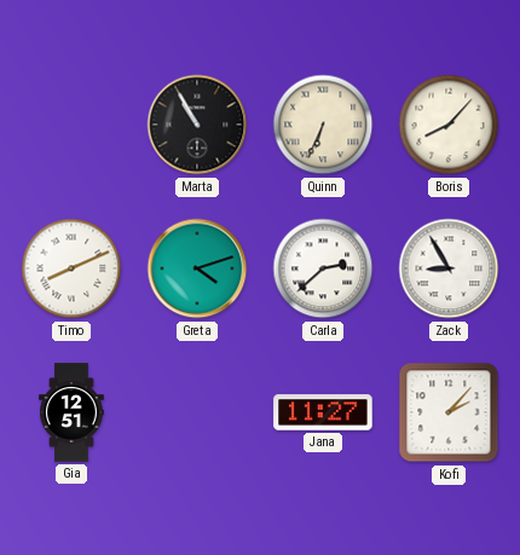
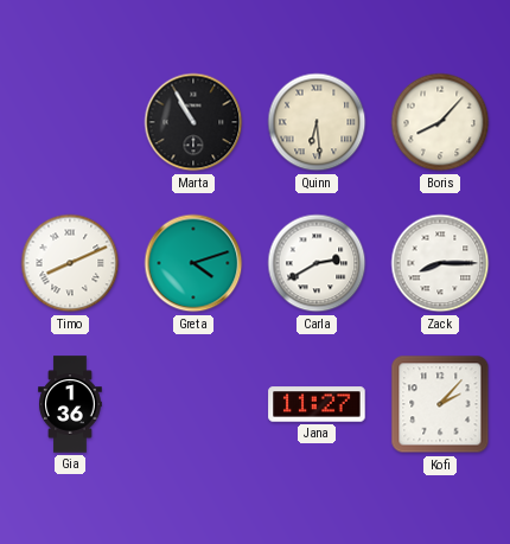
Quinn: 6:34 -> 6:29 (317, 122)
Carla: 2:38 -> 2:40 (317, 263)
Zack: 8:55 -> 8:15 (440, 263)
Gia: 12:51 -> 1:36 (70, 404)
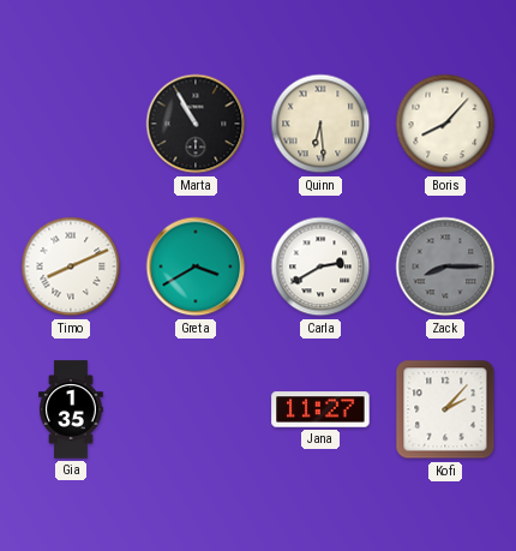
Greta: 4:12 -> 3:40 (196, 266)
Zack dial: white -> grey (445, 266)
Gia: 1:36 -> 1:35 (71, 409)
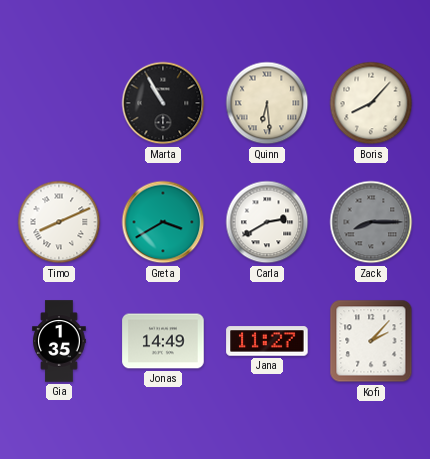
Jonas: none -> 14:49 (163, 341)
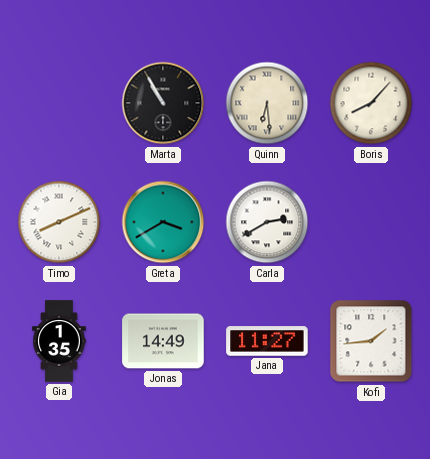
Zack: 8:15 -> none (371, 222)
Kofi: 2:07 -> 1:44 (371, 341)
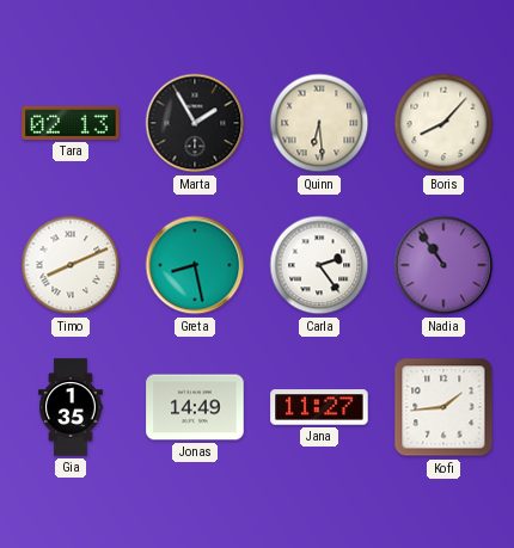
Tara: none -> 02:13 (71, 123)
Marta: 10:55 -> 1:55 (195, 123)
Greta: 3:40 -> 8:28 (195, 265)
Carla: 2:40 -> 2:24 (319, 265)
Nadia: none -> 10:54 (443, 265)
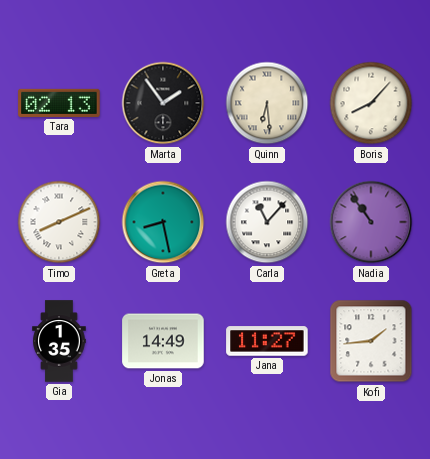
Marta: 1:55 -> 1:54 (163, 103)
Carla: 2:24 -> 11:07 (267, 222)
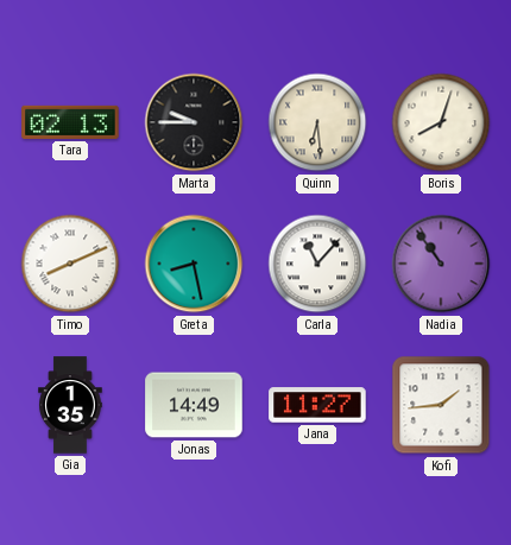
Marta: 1:54 -> 9:45 (194, 122)
Boris: 8:07 -> 8:03 (441, 122)
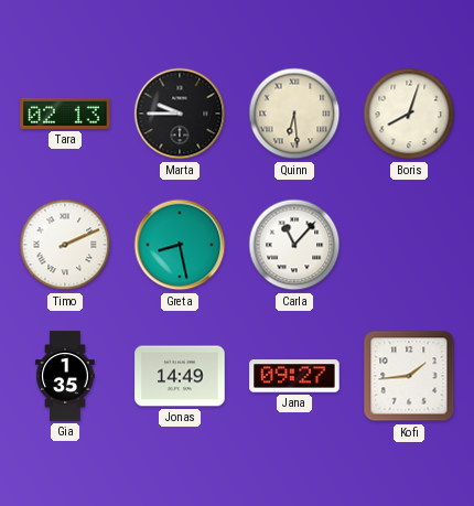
Timo: 8:11 -> 2:11 (65, 245)
Nadia: 10:54 -> none (441, 264)
Jana: 11:27 -> 09:27 (294, 376)
